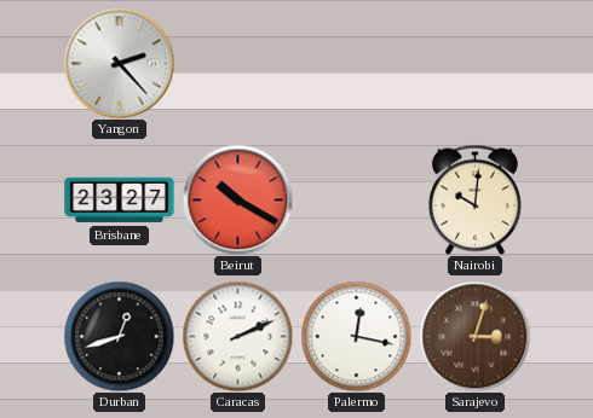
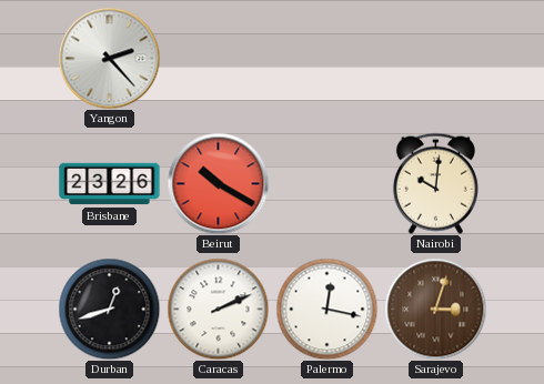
Brisbane: 23:27 -> 23:26 (110, 184)
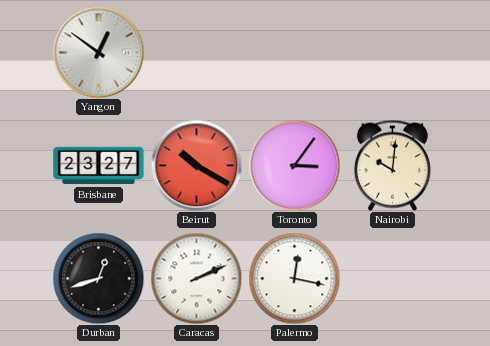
Yangon: 2:23 -> 12:51 (98, 52)
Brisbane: 23:26 -> 23:27 (99, 166)
Toronto: none -> 3:06 (294, 165)
Sarajevo: 3:03 -> none (435, 309)
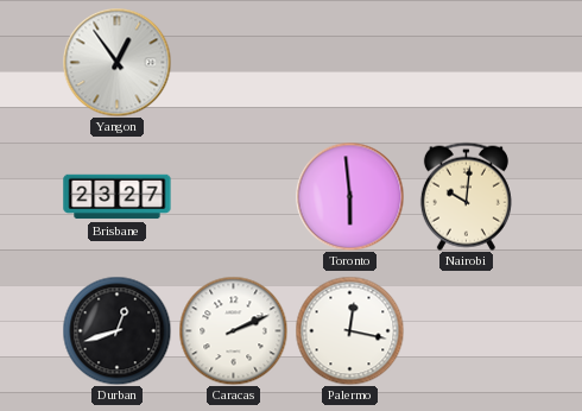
Yangon: 12:51 -> 12:54 (116, 62)
Beirut: 10:20 -> none (196, 165)
Toronto: 3:06 -> 5:59 (349, 196)
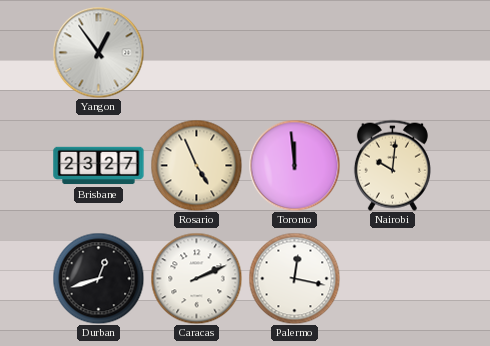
Rosario: none -> 4:56 (196, 165)
Toronto: 5:59 -> 11:59 (294, 165)
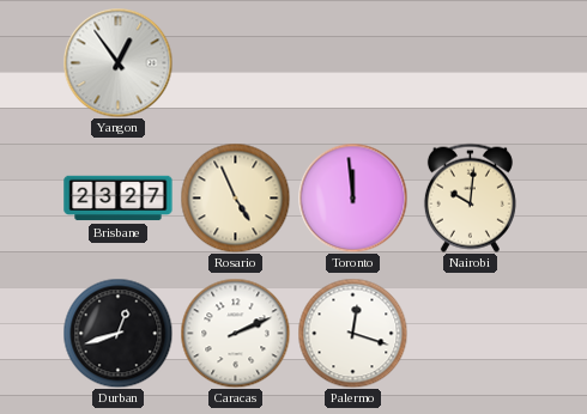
Palermo: 12:17 -> 12:18 (352, 333)
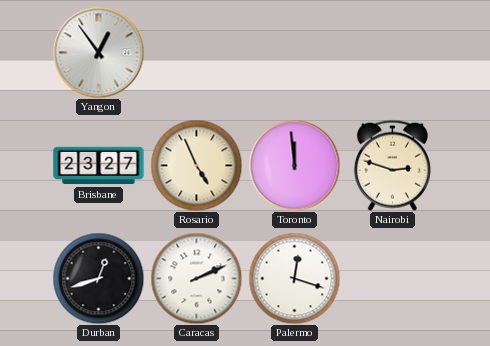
Nairobi: 10:01 -> 2:48 (392, 165)
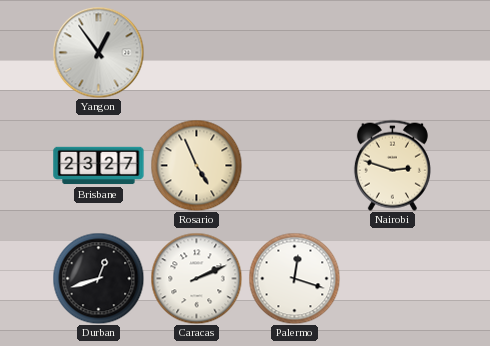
Toronto: 11:59 -> none (294, 165)
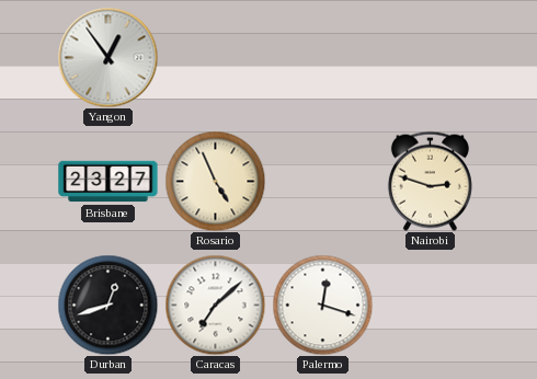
Caracas: 2:11 -> 7:08 (215, 305)
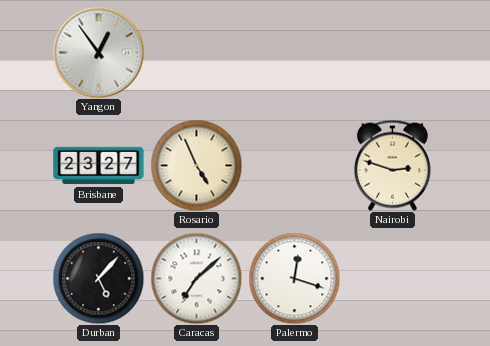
Durban: 12:42 -> 5:07 (98, 278)
